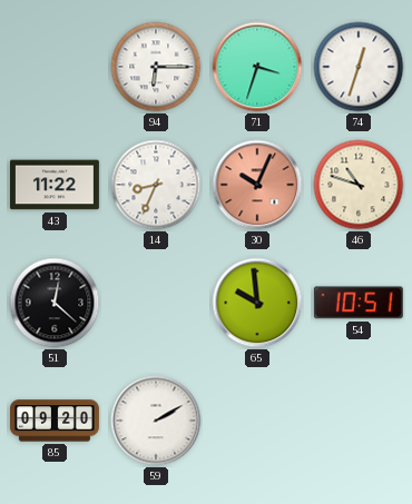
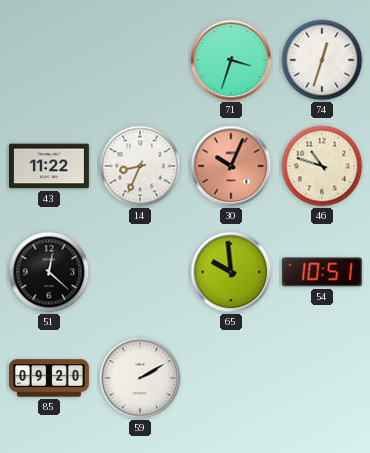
94: 6:15 -> none (156, 67)
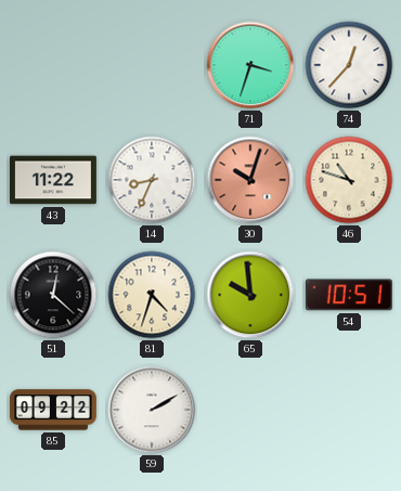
74: 12:33 -> 12:37 (349, 65)
30: 10:04 -> 10:03 (250, 180)
81: none -> 4:33 (152, 295)
85: 09:20 -> 09:22 (53, 410)
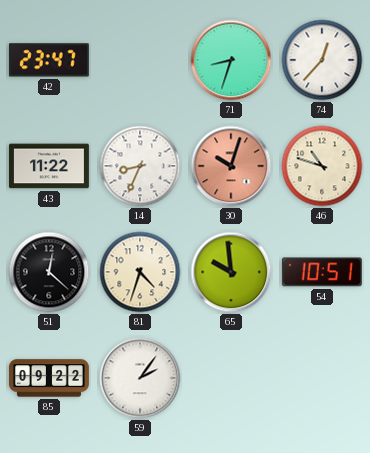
42: none -> 23:47 (49, 60)
71: 3:33 -> 8:33 (231, 60)
59: 2:10 -> 2:06 (140, 378)
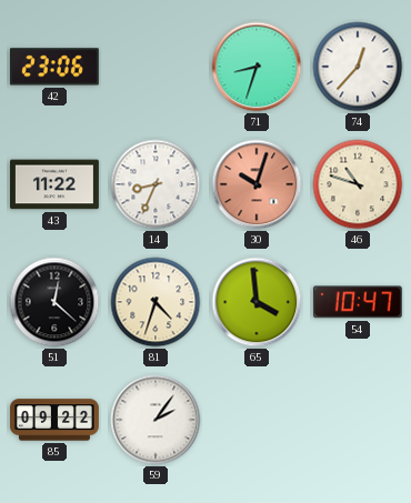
42: 23:47 -> 23:06 (54, 67)
65: 9:59 -> 3:59 (257, 302)
54: 10:51 -> 10:47 (358, 302)
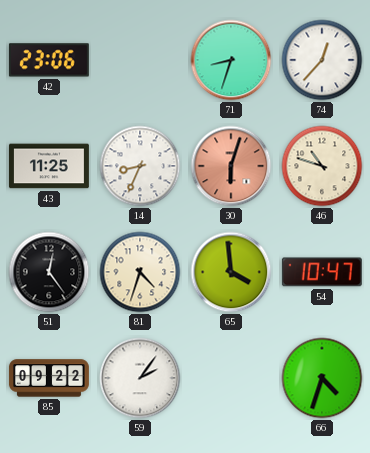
43: 11:22 -> 11:25 (49, 166)
30: 10:03 -> 6:03 (231, 166)
51: 12:22 -> 12:24 (49, 272)
66: none -> 4:33 (322, 378)
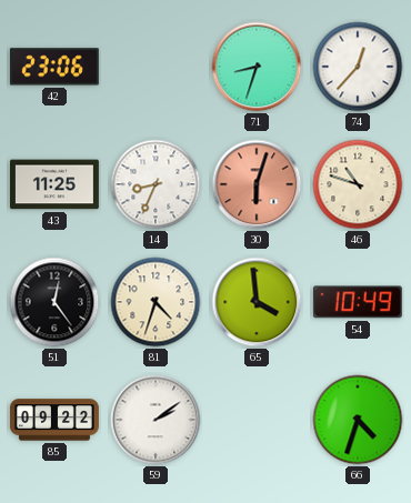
54: 10:47 -> 10:49 (358, 302)
59: 2:06 -> 2:09 (156, 420)
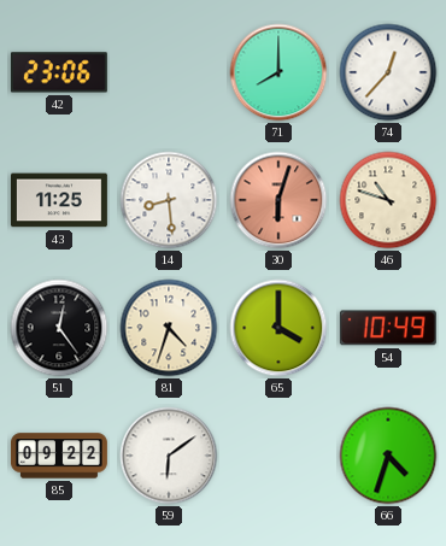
71: 8:33 -> 8:00 (278, 72)
14: 8:34 -> 8:29 (169, 200)
65: 3:59 -> 4:00 (278, 328)
59: 2:09 -> 6:09 (169, 456)
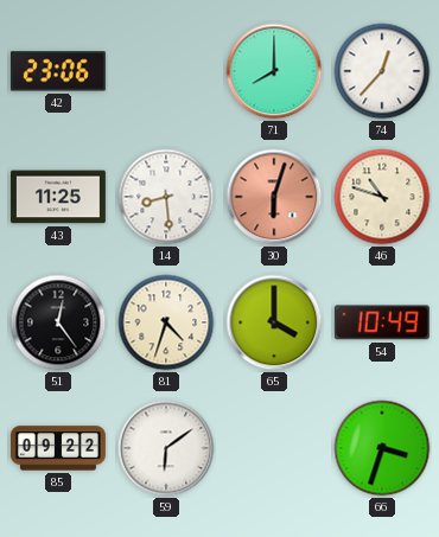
66: 4:33 -> 3:33 (382, 448)
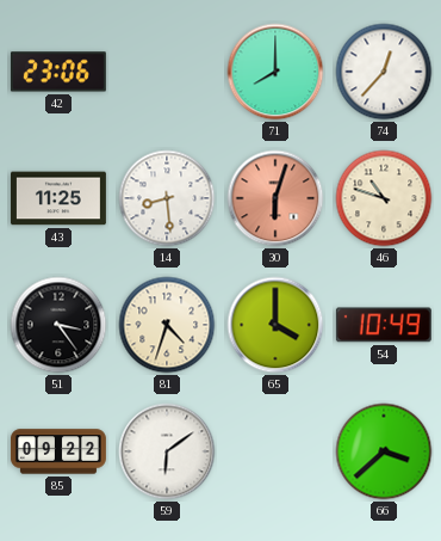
51: 12:24 -> 3:24 (58, 325)
66: 3:33 -> 3:38 (384, 451)
